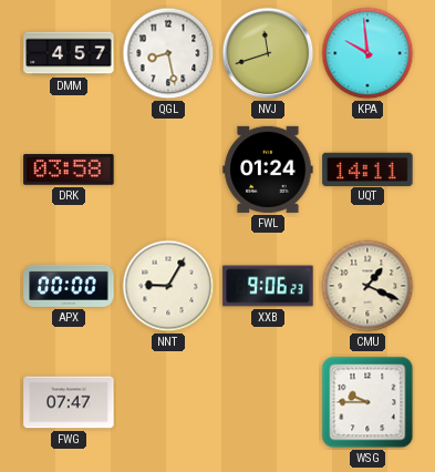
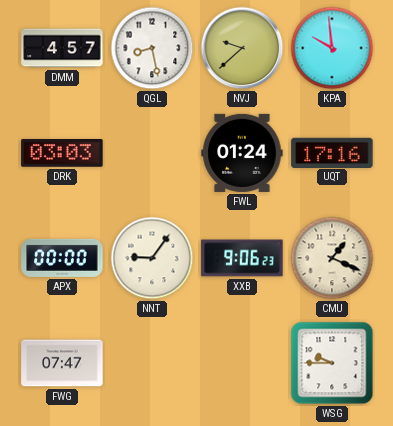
NVJ: 11:42 -> 9:38 (242, 48)
DRK: 03:58 -> 03:03 (62, 154)
UQT: 14:11 -> 17:16 (332, 152)
NNT: 9:05 -> 9:06 (152, 258)
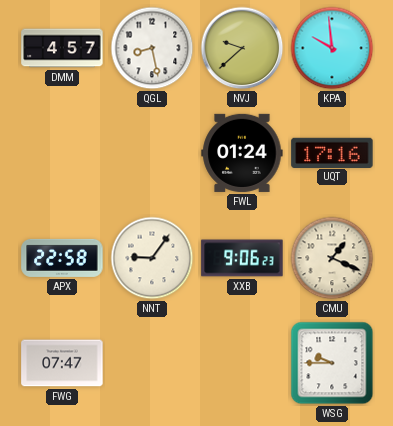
DRK: 03:03 -> none (62, 154)
APX: 00:00 -> 22:58 (62, 258)
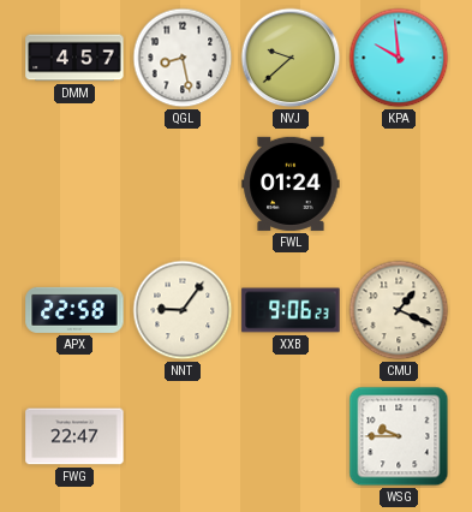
UQT: 17:16 -> none (332, 152)
FWG: 07:47 -> 22:47 (74, 436)
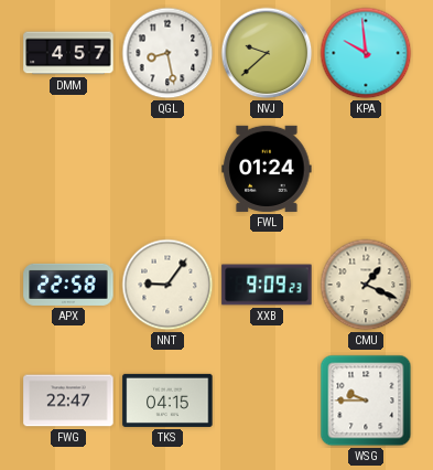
XXB: 9:06 -> 9:09 (267, 285)
TKS: none -> 04:15 (167, 400)
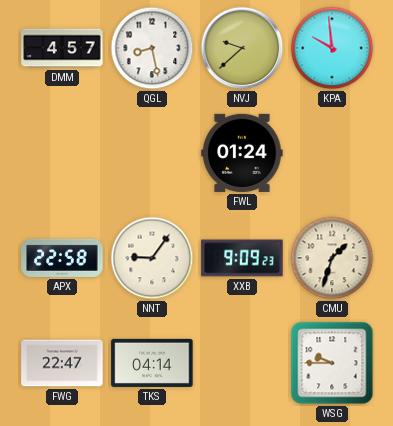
CMU: 1:19 -> 1:33 (332, 258)
TKS: 04:15 -> 04:14 (152, 363)
